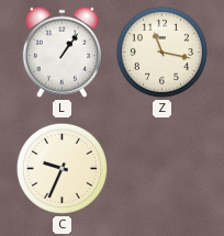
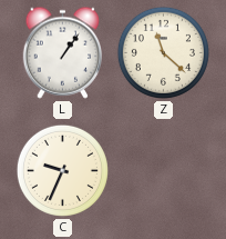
Z: 11:17 -> 11:22 (163, 52)
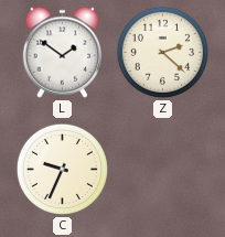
L: 1:06 -> 1:51 (62, 52)
Z: 11:22 -> 2:22 (162, 52)
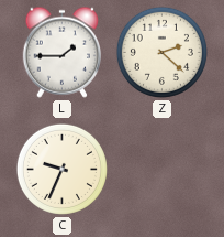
L: 1:51 -> 1:45 (61, 52)
